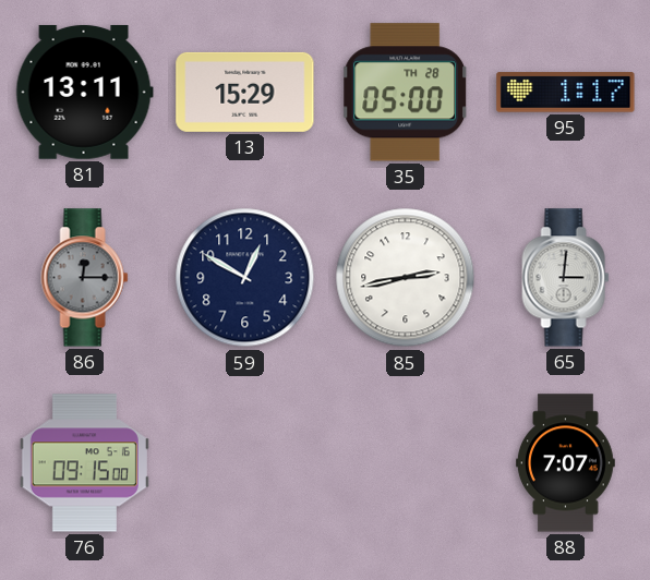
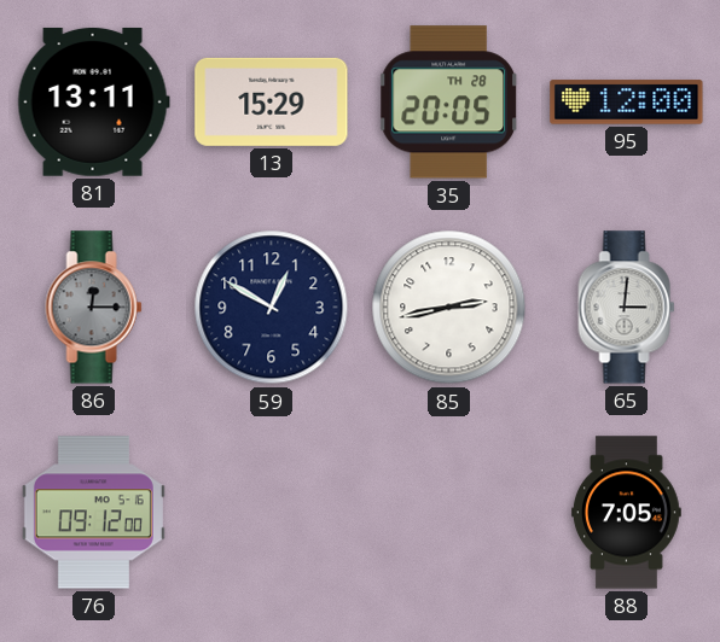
35: 05:00 -> 20:05 (448, 103)
95: 1:17 -> 12:00 (627, 103)
76: 09:15 -> 09:12 (93, 513)
88: 7:07 -> 7:05 (627, 513)
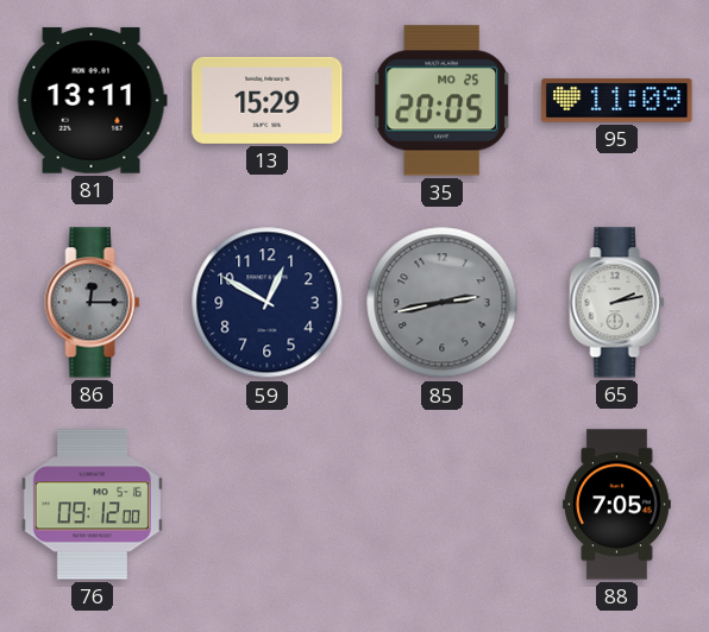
35 date: TH 28 -> MO 25 (441, 101)
95: 12:00 -> 11:09 (617, 101)
85 dial: white -> grey (443, 303)
65: 3:01 -> 2:13 (617, 303)
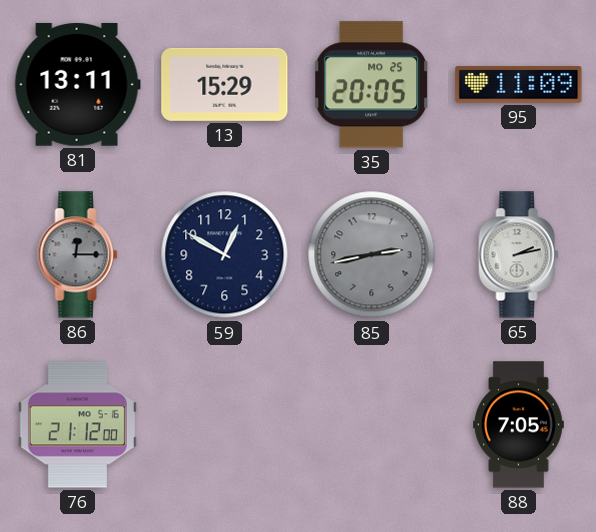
76: 09:12 -> 21:12 (77, 425)
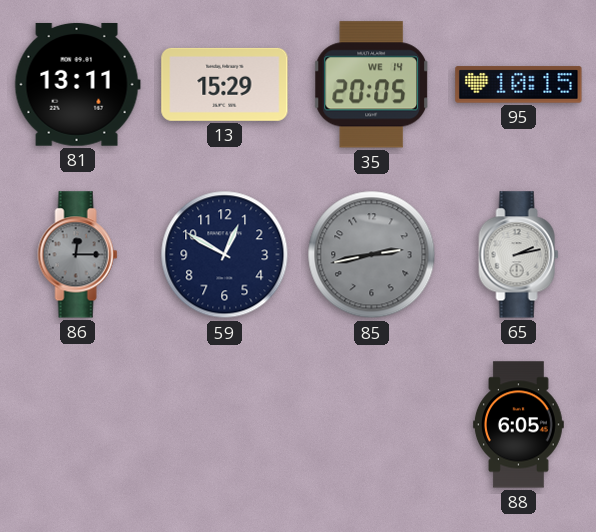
35 date: MO 25 -> WE 14 (371, 85)
95: 11:09 -> 10:15 (519, 85)
76: 21:12 -> none (77, 425)
88: 7:05 -> 6:05 (519, 425)
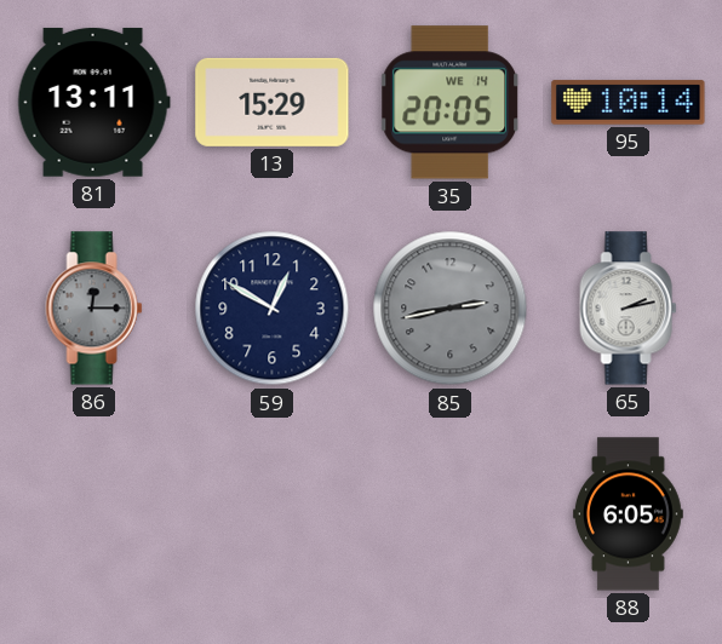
95: 10:15 -> 10:14 (629, 103)
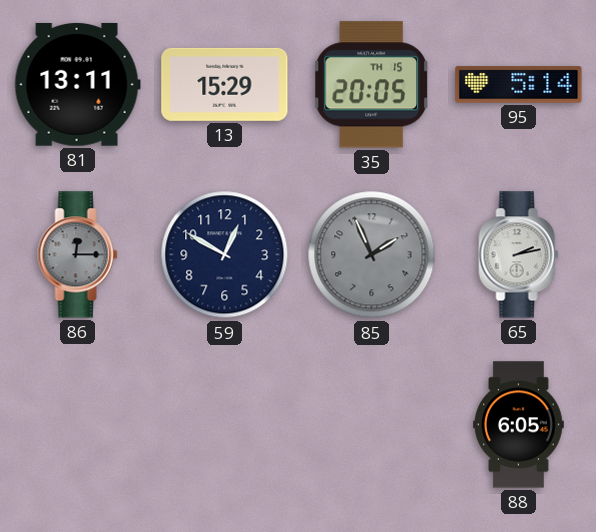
35 date: WE 14 -> TH 15 (371, 85)
95: 10:14 -> 5:14 (519, 85)
85: 2:43 -> 1:56 (372, 255)
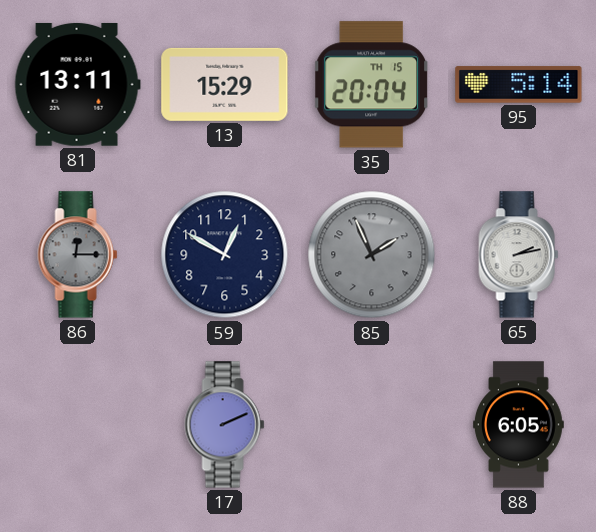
35: 20:05 -> 20:04 (371, 85)
17: none -> 2:11 (225, 425)
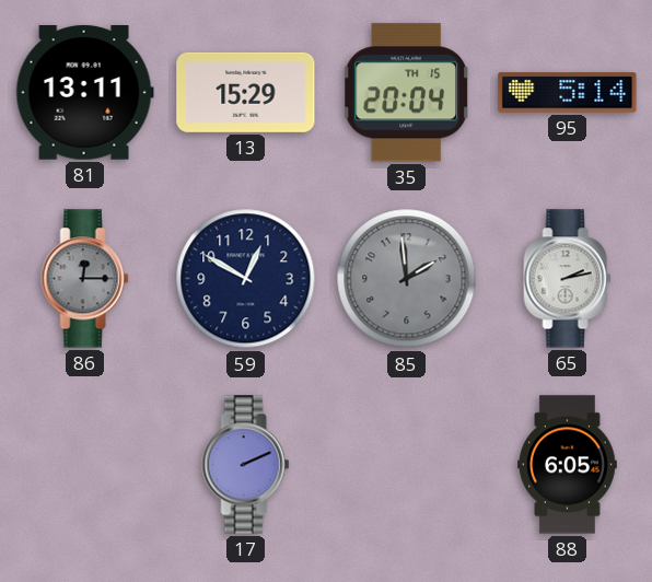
85: 1:56 -> 1:59 (407, 279)
